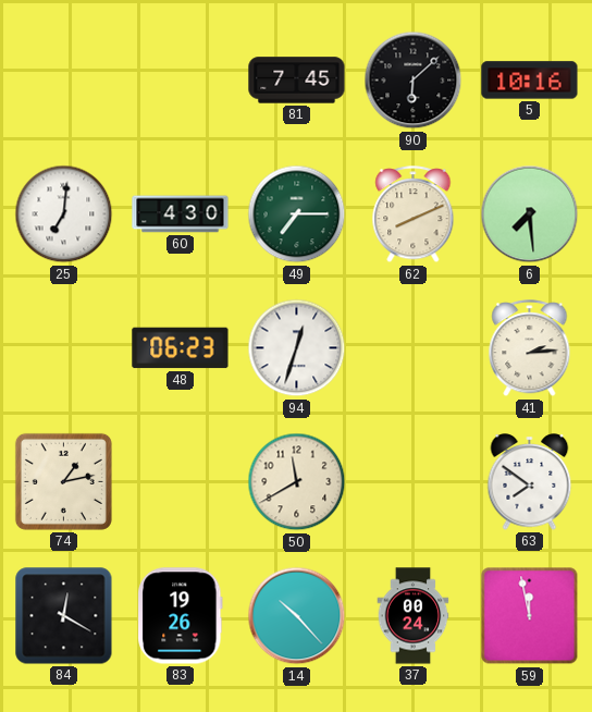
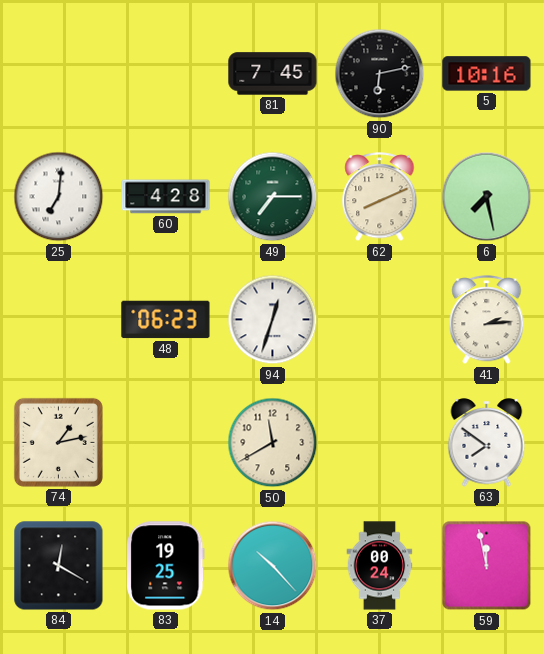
90: 6:08 -> 6:13 (380, 74)
60: 4:30 -> 4:28 (166, 197)
6: 7:29 -> 7:28 (487, 197)
83: 19:26 -> 19:25 (166, 566)
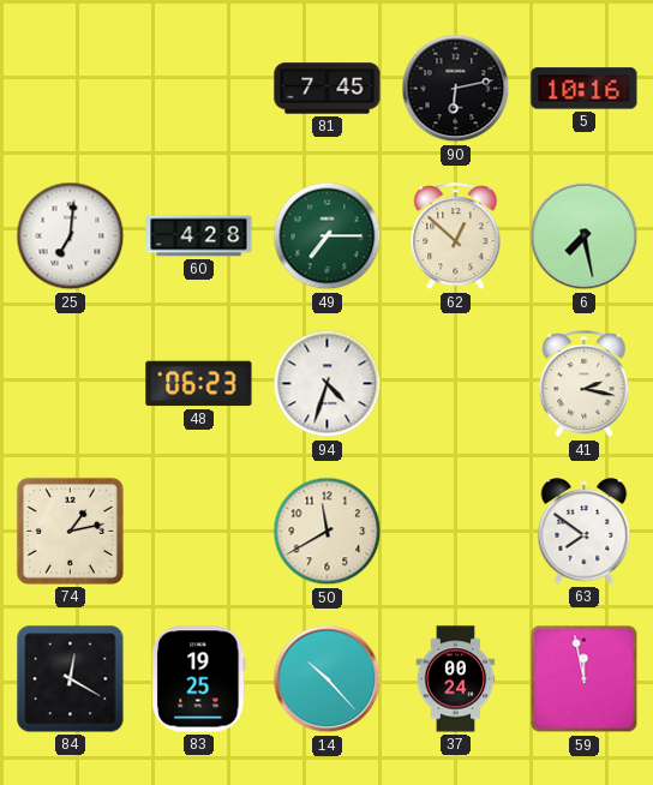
62: 8:11 -> 12:52 (456, 236)
94: 12:33 -> 4:33 (328, 384)
41: 2:14 -> 2:17 (585, 384)
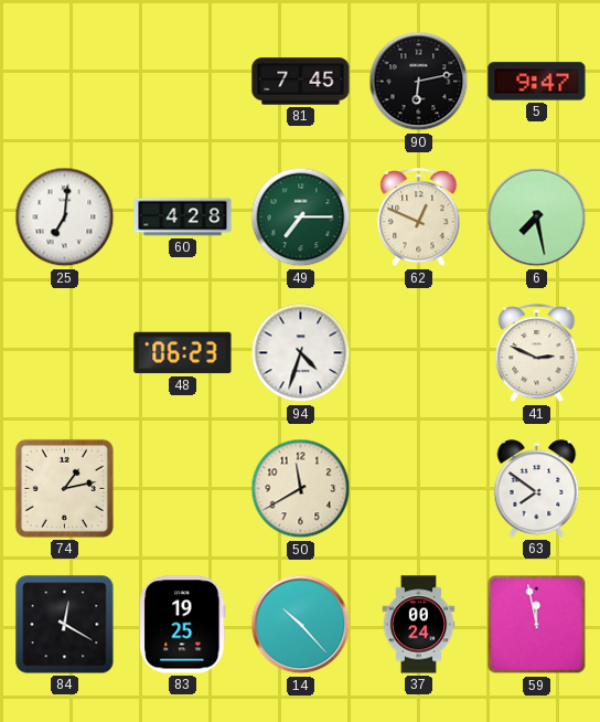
5: 10:16 -> 9:47 (537, 82)
62: 12:52 -> 12:49 (419, 217)
41: 2:17 -> 2:49 (537, 353)
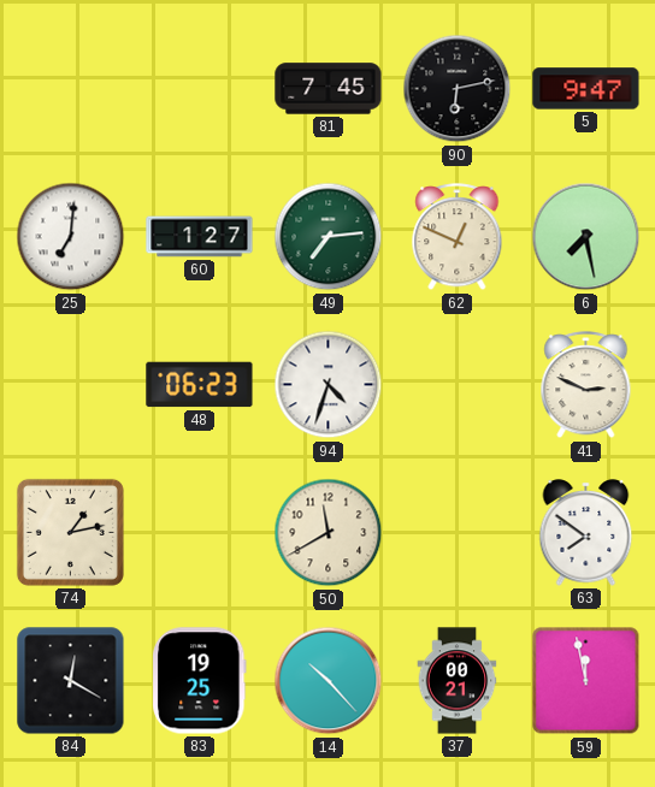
60: 4:28 -> 1:27 (200, 237)
49: 7:15 -> 7:14 (329, 237)
37: 00:24 -> 00:21 (458, 681)
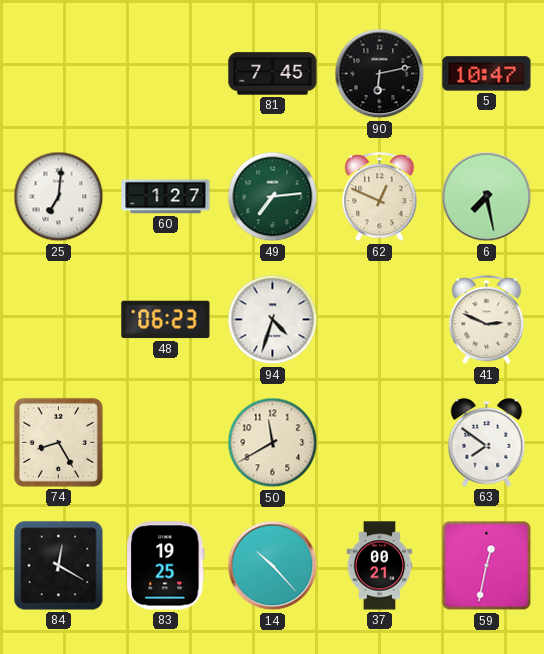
5: 9:47 -> 10:47 (487, 74)
74: 1:13 -> 8:25 (58, 442)
59: 11:58 -> 12:32 (487, 566)
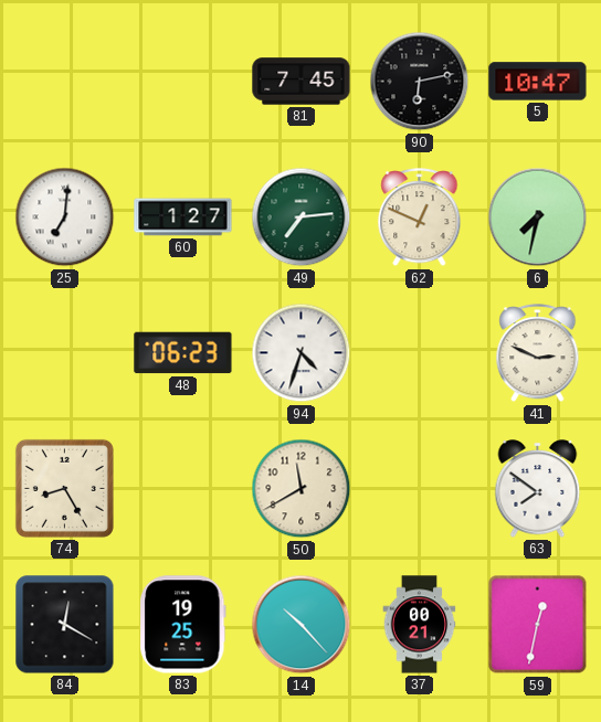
6: 7:28 -> 7:32 (538, 217)
